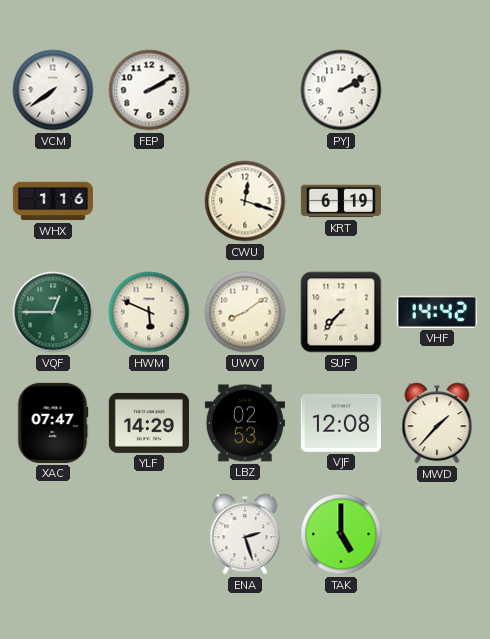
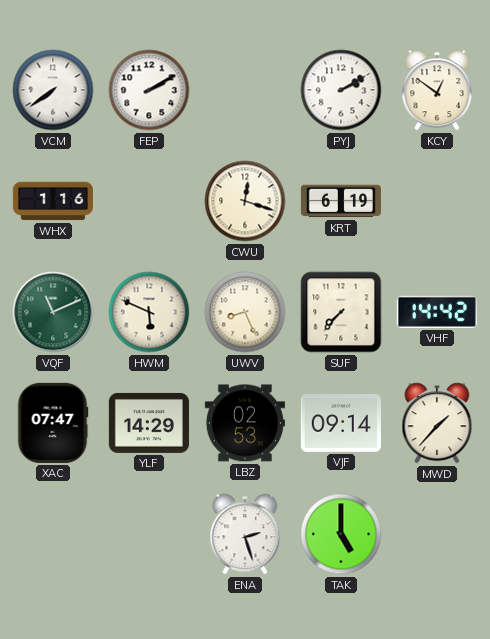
KCY: none -> 12:51 (437, 90)
VQF: 12:45 -> 11:11 (53, 312)
UWV: 8:09 -> 8:26 (245, 312)
VJF: 12:08 -> 09:14 (341, 424)
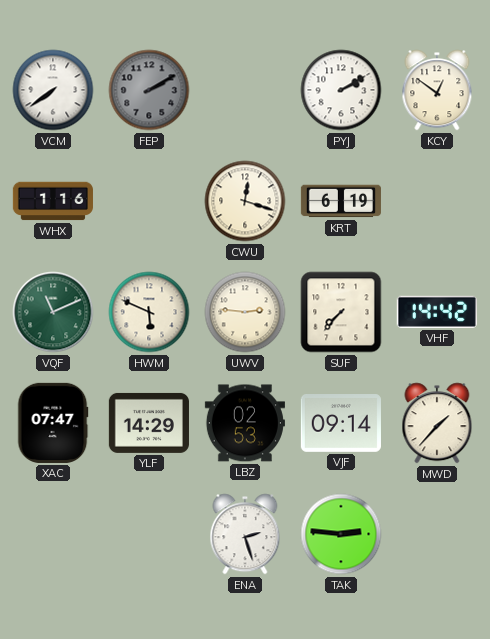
FEP dial: white -> grey (149, 90)
UWV: 8:26 -> 2:46 (245, 312)
TAK: 5:00 -> 2:46 (341, 534)
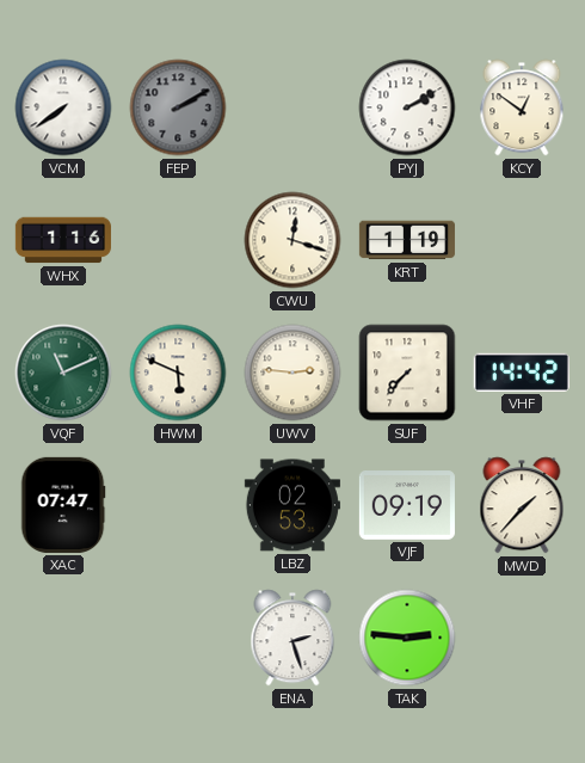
KRT: 6:19 -> 1:19 (407, 240)
YLF: 14:29 -> none (149, 423)
VJF: 09:14 -> 09:19 (407, 506)
